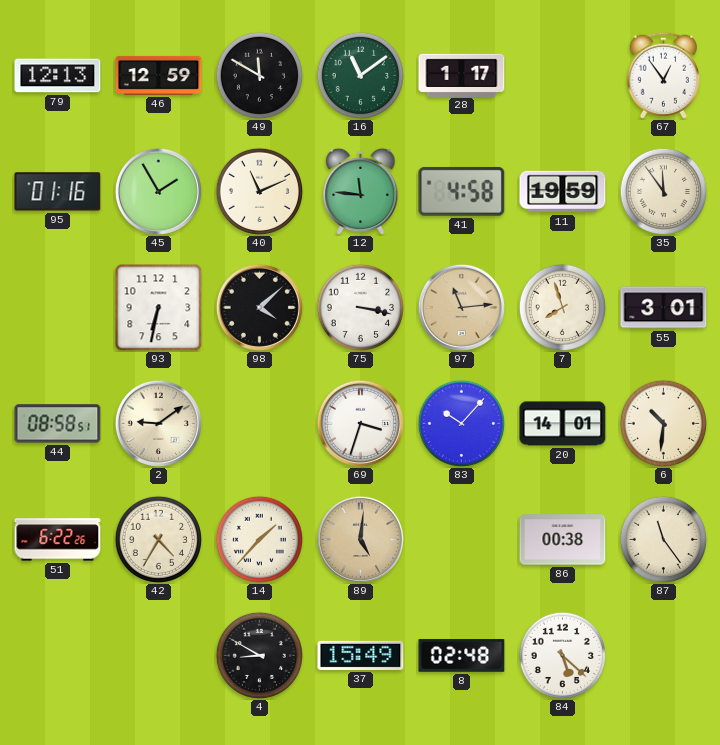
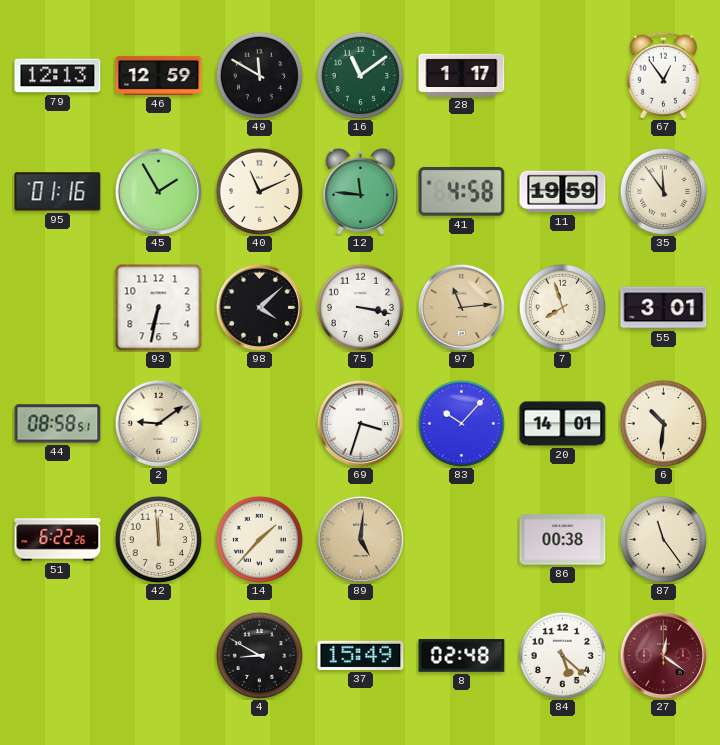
42: 4:35 -> 11:59 (158, 539)
27: none -> 12:21 (663, 655)
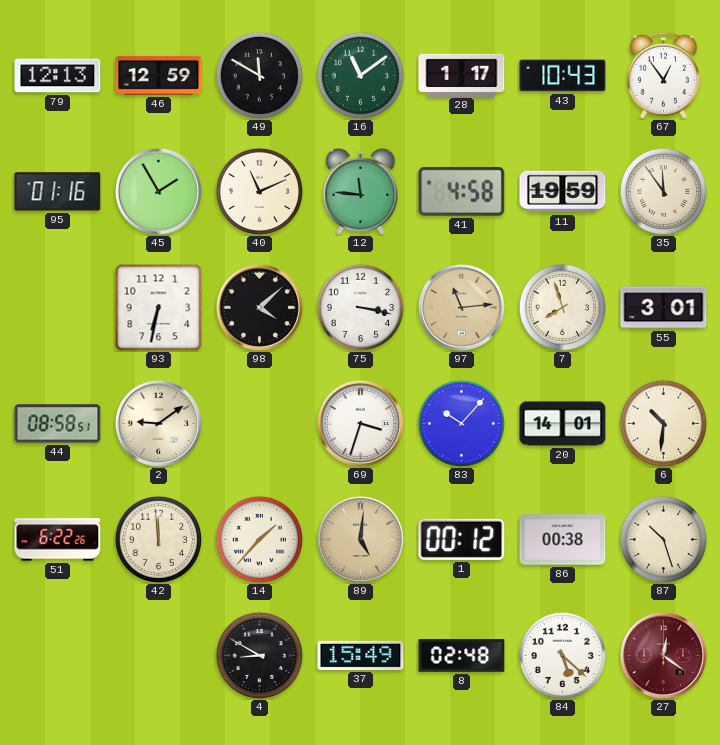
43: none -> 10:43 (563, 76)
1: none -> 00:12 (462, 539)
87: 11:24 -> 10:27 (663, 539)
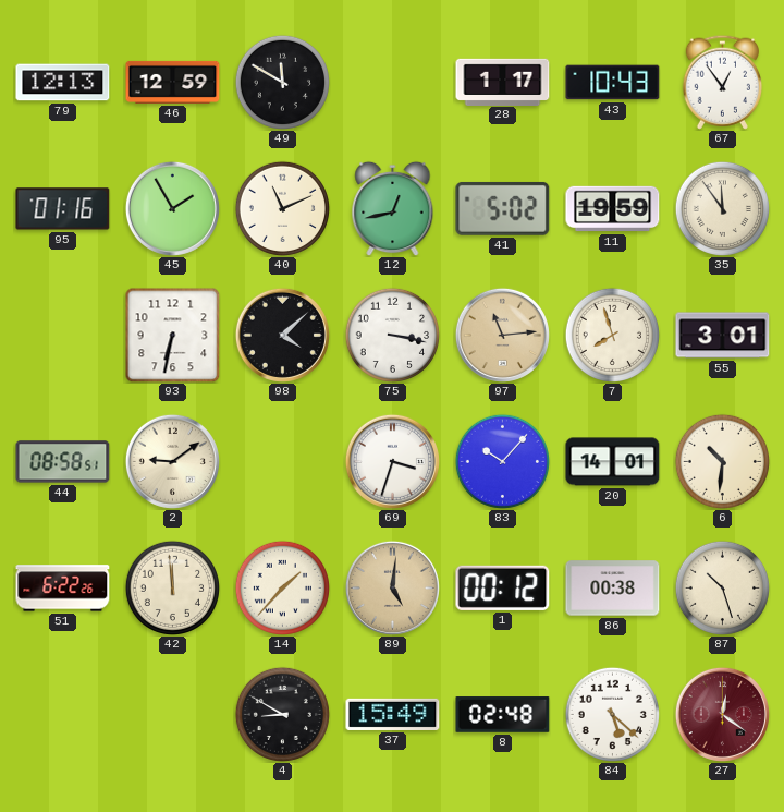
16: 11:09 -> none (360, 75)
12: 11:46 -> 12:43 (393, 208)
41: 4:58 -> 5:02 (503, 208)
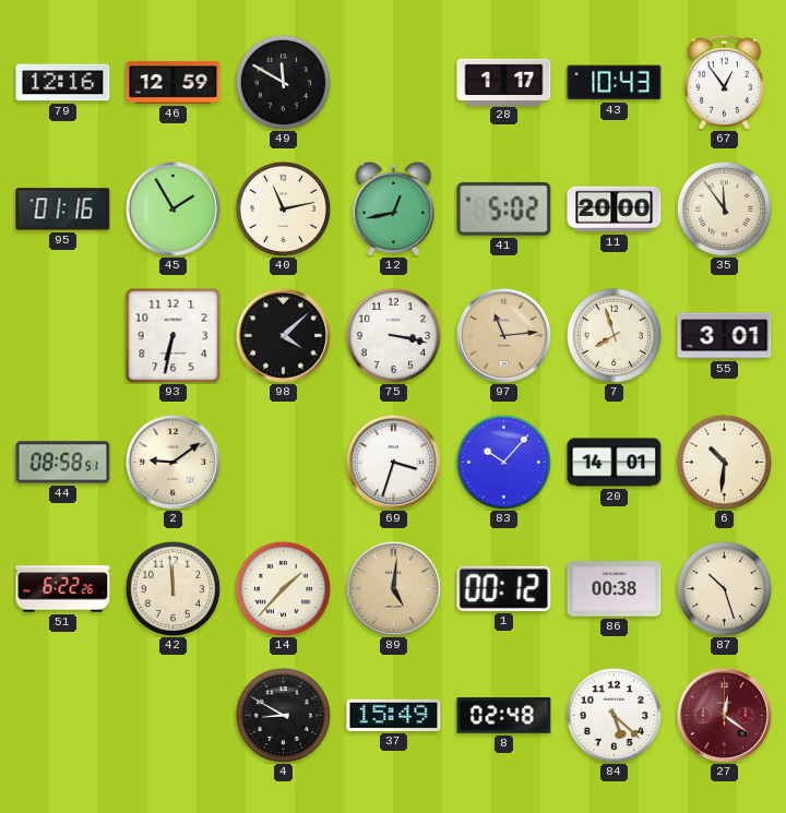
79: 12:13 -> 12:16 (63, 83)
40: 11:11 -> 11:13 (283, 208)
11: 19:59 -> 20:00 (615, 210)
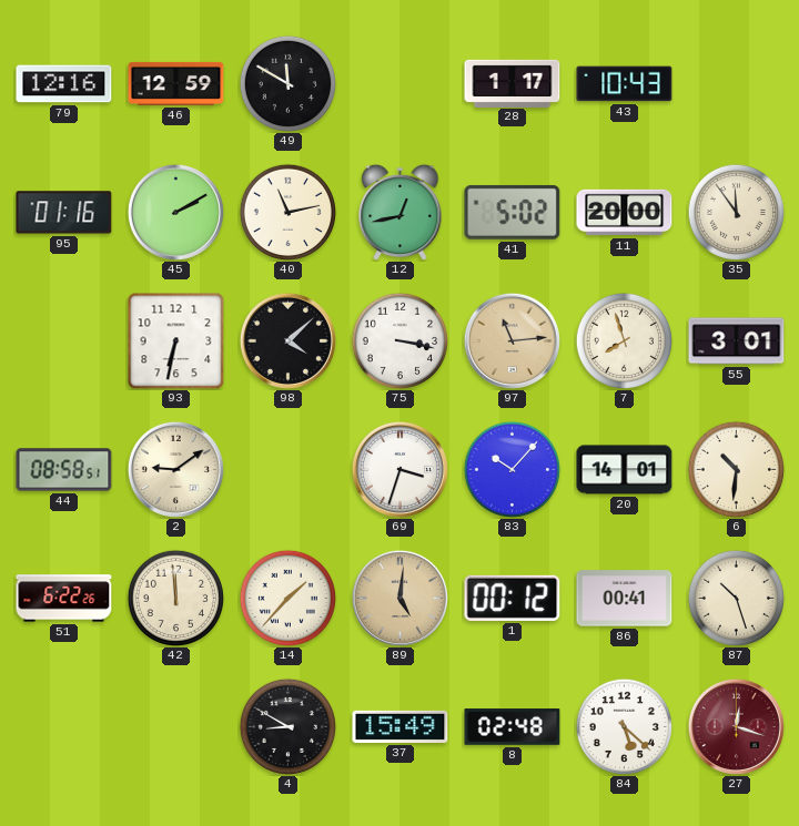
67: 12:54 -> none (724, 82)
45: 1:55 -> 2:10 (175, 212)
86: 00:38 -> 00:41 (625, 599)
27: 12:21 -> 12:18 (736, 726)
